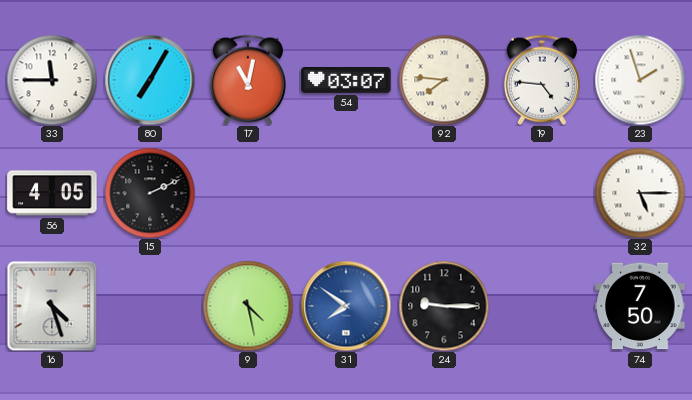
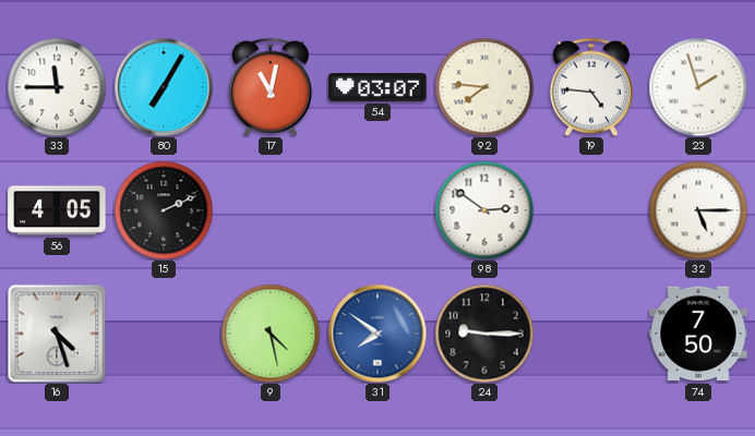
98: none -> 2:51 (484, 210)
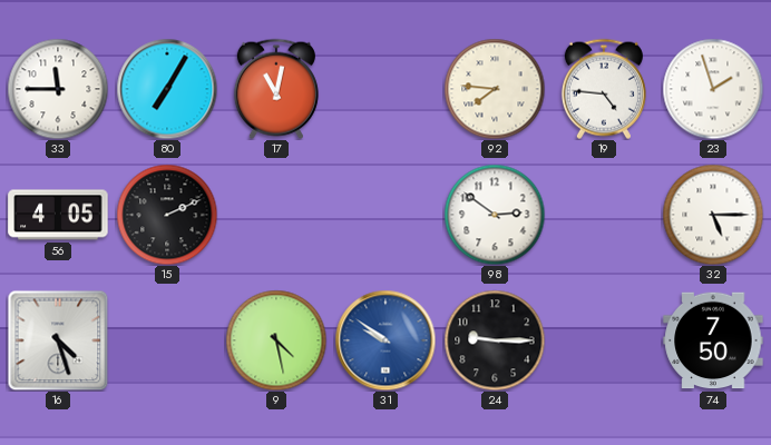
54: 03:07 -> none (377, 88)
31: 7:51 -> 9:51 (385, 340)
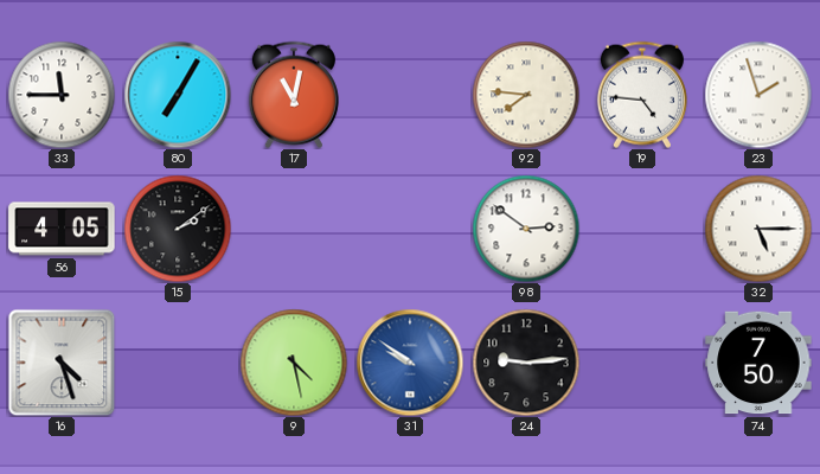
15: 2:11 -> 2:09 (178, 229)
24: 9:15 -> 9:14 (526, 363)
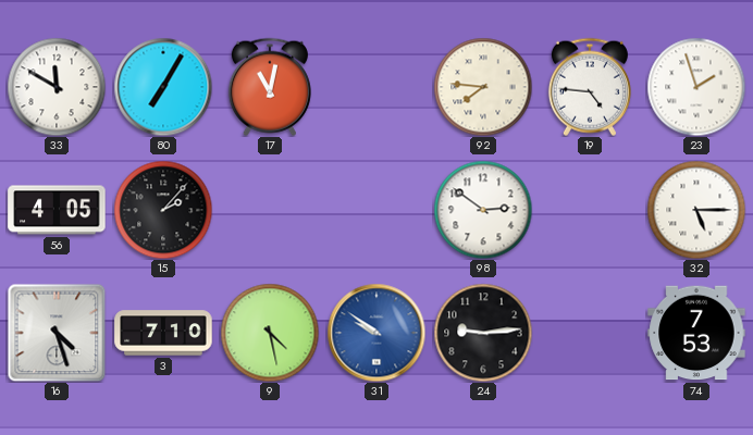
33: 11:45 -> 11:50 (57, 87)
15: 2:09 -> 2:07 (163, 210)
3: none -> 7:10 (163, 333)
74: 7:50 -> 7:53 (696, 333)
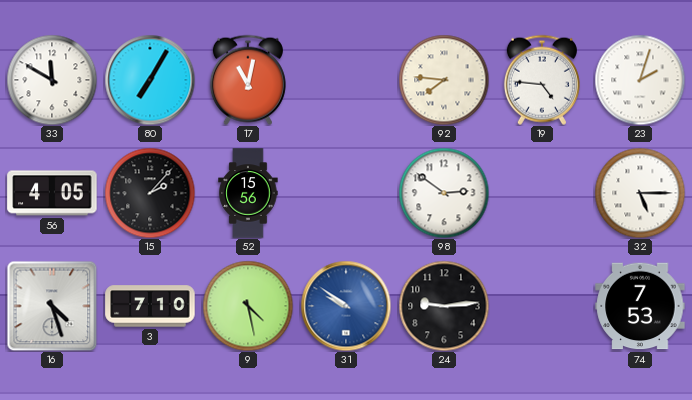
23: 1:57 -> 2:03 (640, 80)
52: none -> 15:56 (248, 193)
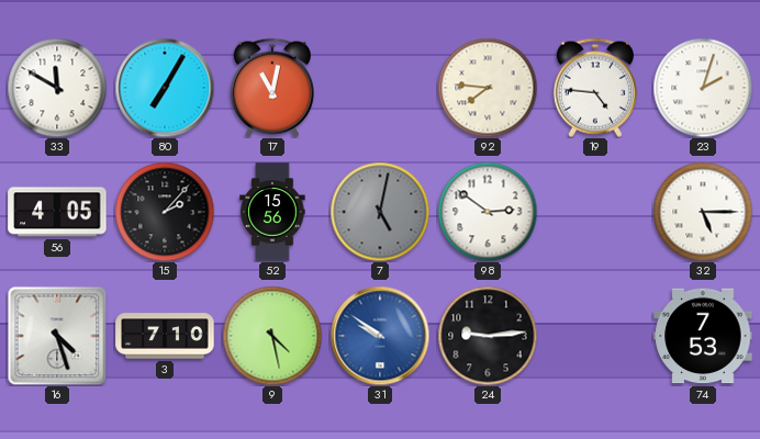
7: none -> 5:02 (380, 212)
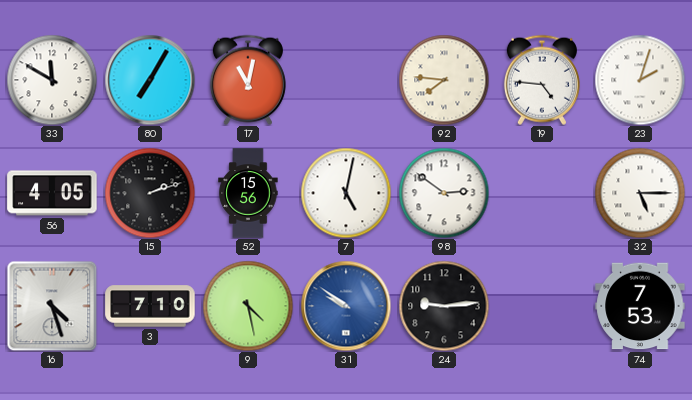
15: 2:07 -> 2:12 (150, 193)
7 dial: grey -> white (346, 193)
